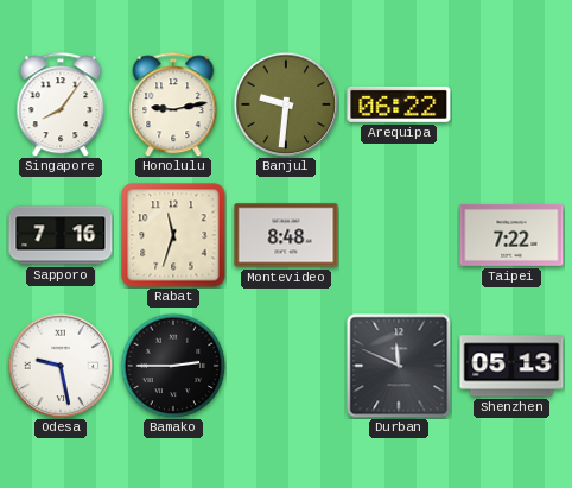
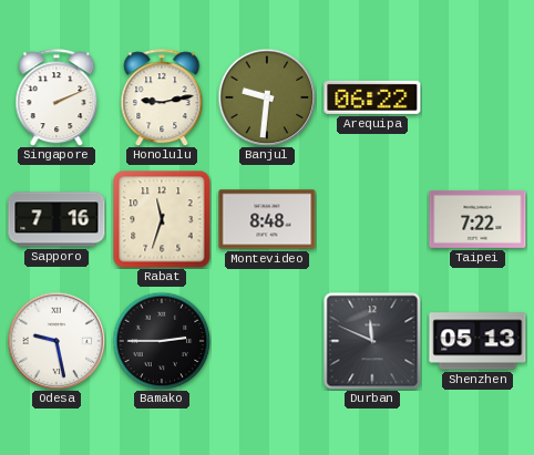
Singapore: 8:06 -> 2:11 (57, 97)
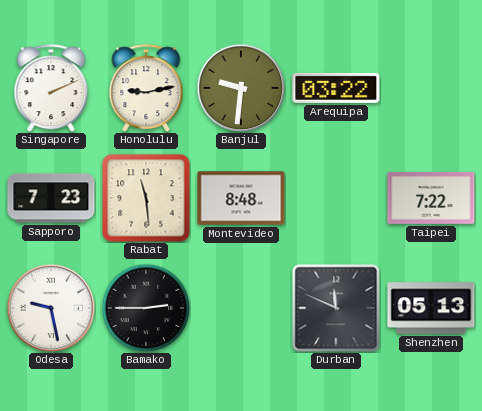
Arequipa: 06:22 -> 03:22 (336, 88)
Sapporo: 7:16 -> 7:23 (51, 198)
Rabat: 11:33 -> 11:29 (146, 198)
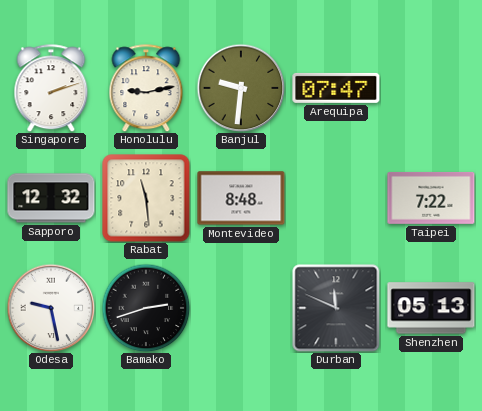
Singapore: 2:11 -> 2:12 (51, 88)
Arequipa: 03:22 -> 07:47 (336, 88)
Sapporo: 7:23 -> 12:32 (51, 198)
Bamako: 2:45 -> 2:42 (146, 308)
